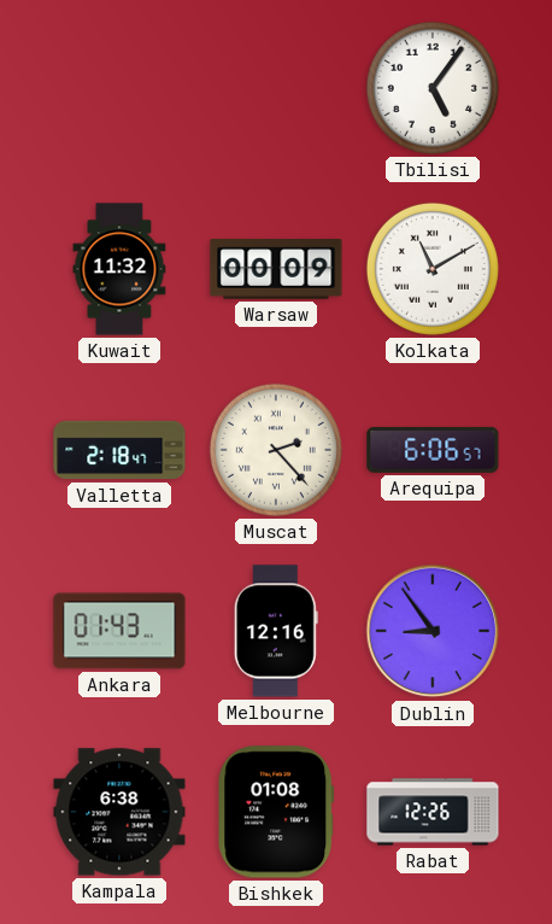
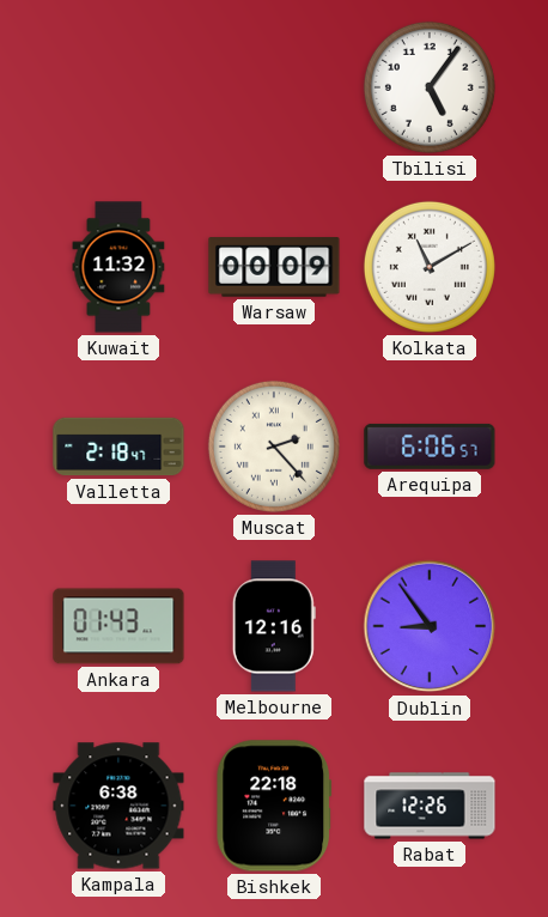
Bishkek: 01:08 -> 22:18 (274, 806)
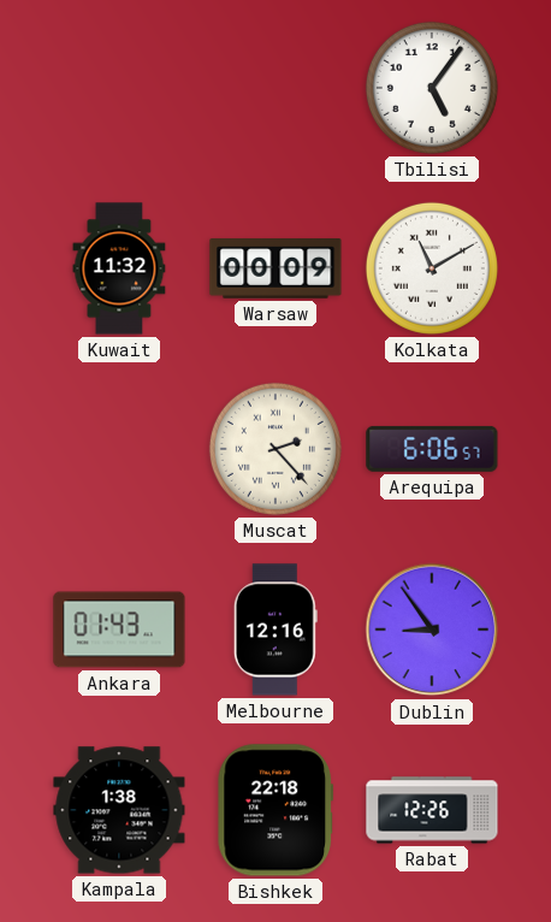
Valletta: 2:18 -> none (118, 447)
Kampala: 6:38 -> 1:38 (119, 810)
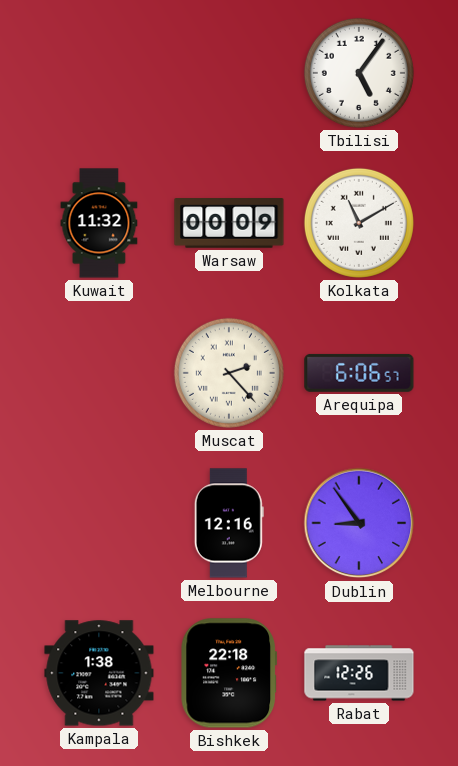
Ankara: 01:43 -> none (119, 630)
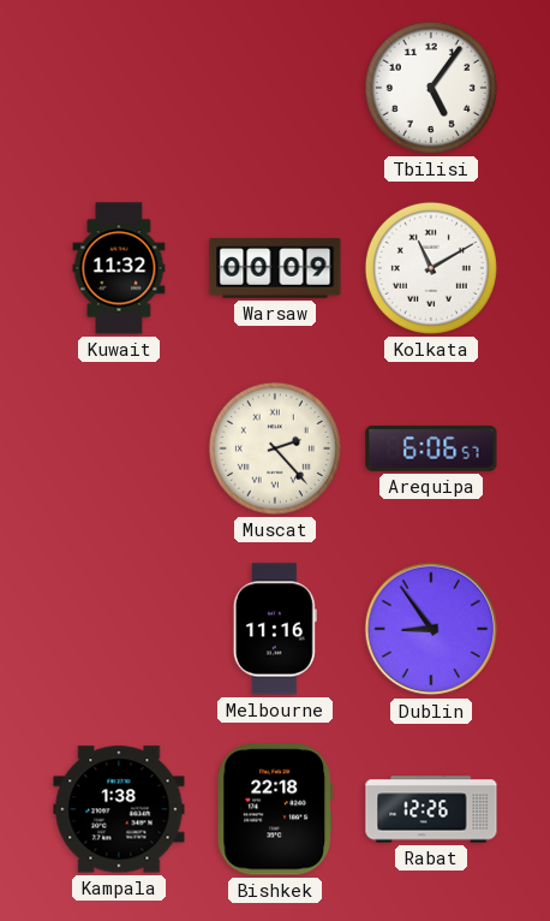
Melbourne: 12:16 -> 11:16 (275, 629)
